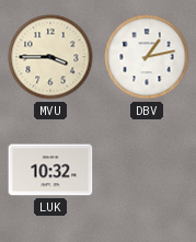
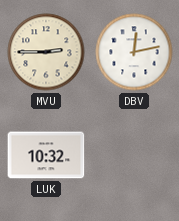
MVU: 3:45 -> 2:45 (46, 52)
DBV: 1:13 -> 12:13 (134, 52)
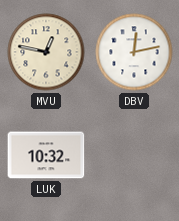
MVU: 2:45 -> 12:47 (46, 52)
